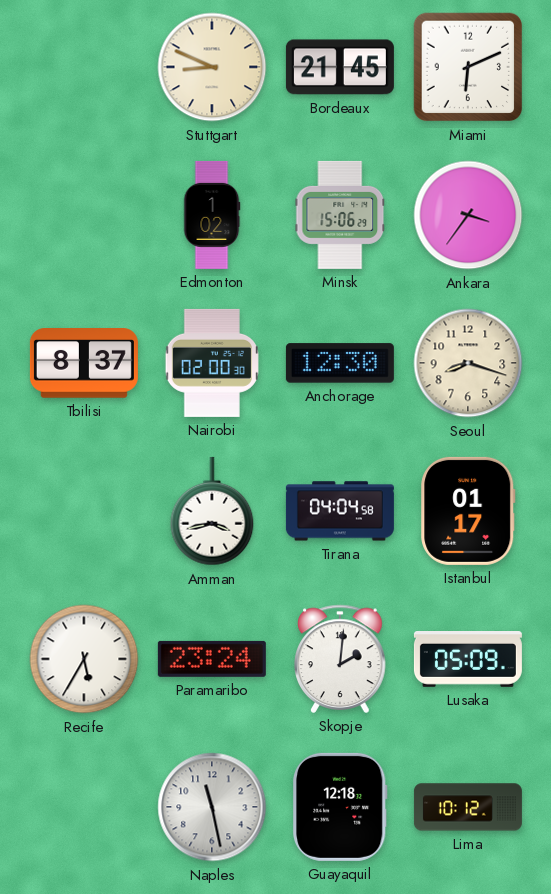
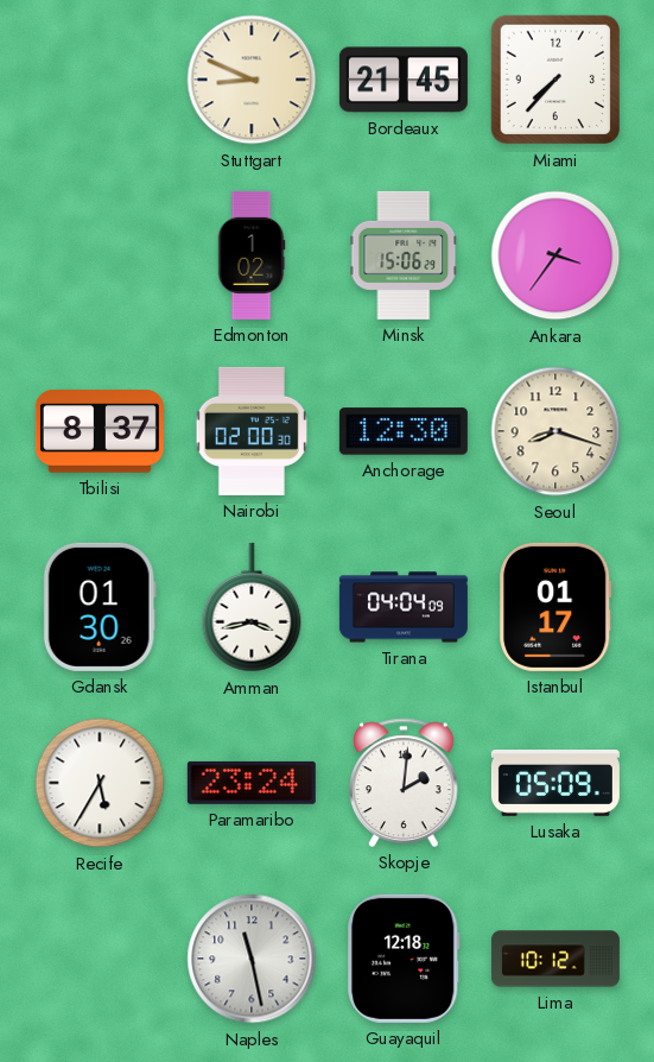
Miami: 6:11 -> 7:37 (555, 80)
Gdansk: none -> 01:30 (100, 607)
Tirana: 04:04:58 -> 04:04:09 (404, 607)
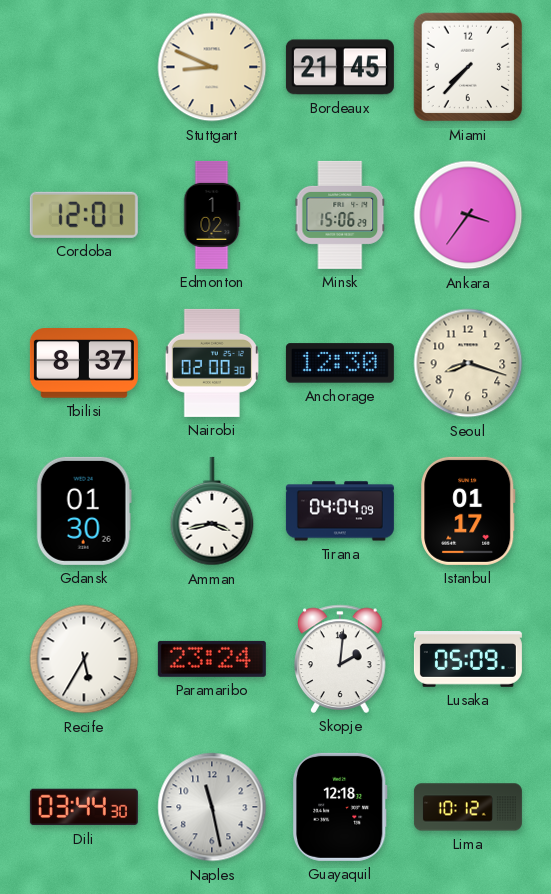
Cordoba: none -> 12:01 (84, 215)
Dili: none -> 03:44 (84, 807)
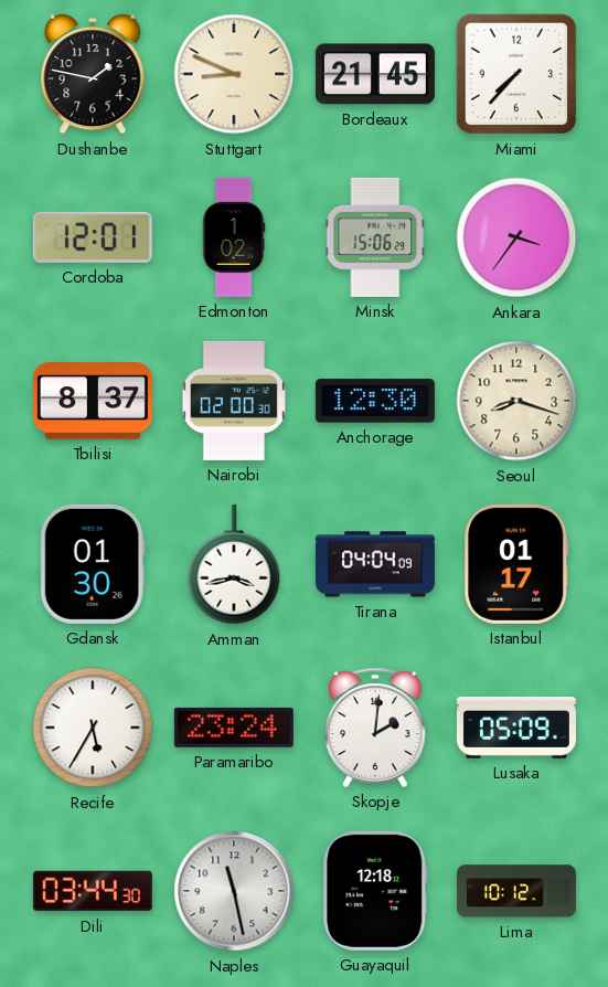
Dushanbe: none -> 1:47 (93, 74)
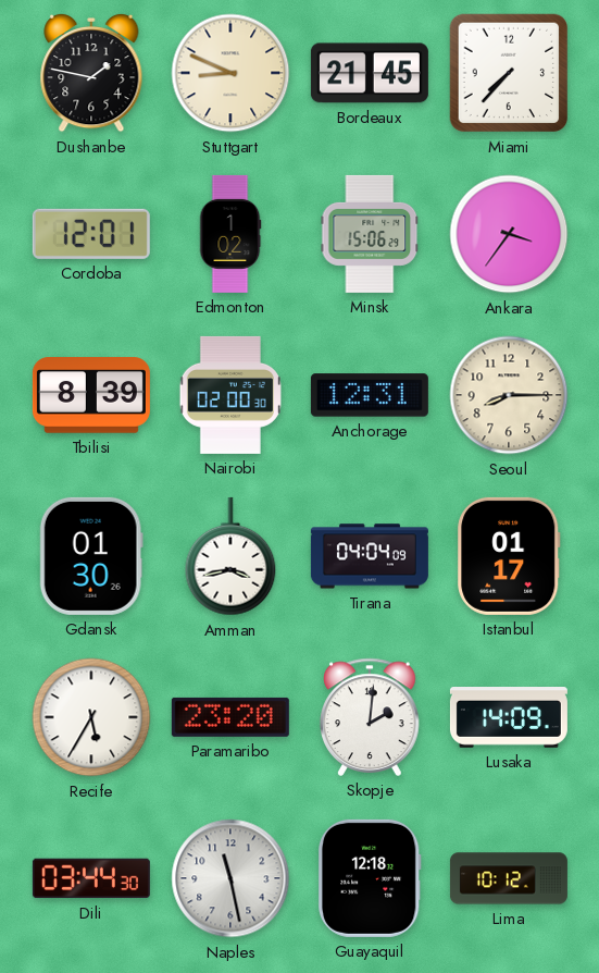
Tbilisi: 8:37 -> 8:39 (91, 395)
Anchorage: 12:30 -> 12:31 (370, 395)
Seoul: 8:18 -> 8:15 (509, 395)
Paramaribo: 23:24 -> 23:20 (230, 717)
Lusaka: 05:09 -> 14:09 (509, 718)
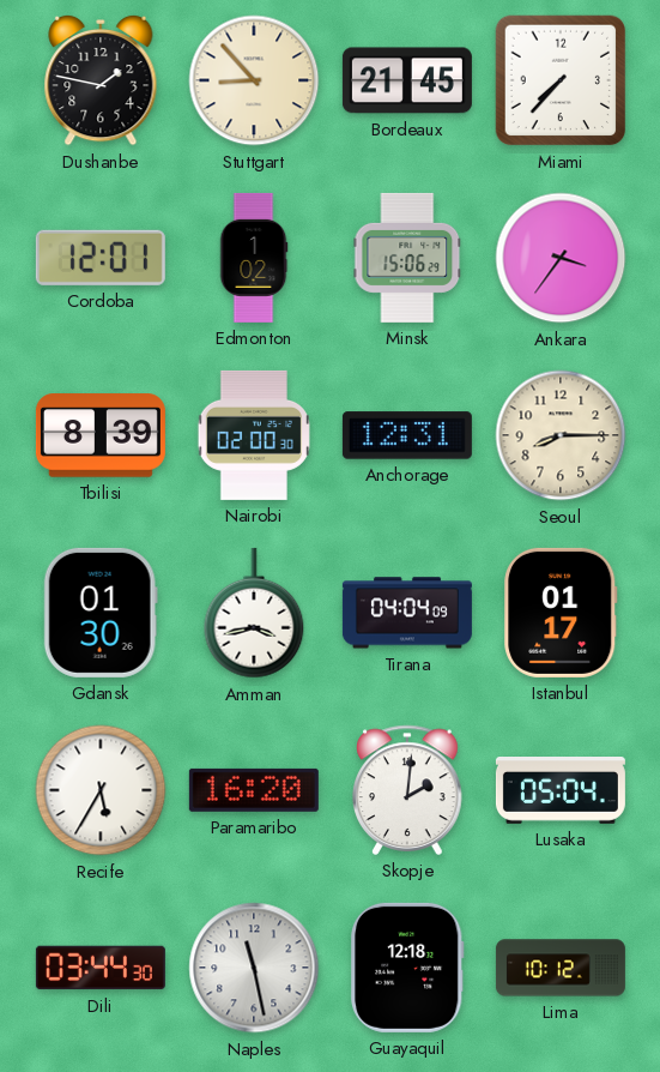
Stuttgart: 8:49 -> 8:53 (254, 80)
Paramaribo: 23:20 -> 16:20 (254, 790)
Lusaka: 14:09 -> 05:04 (561, 791)
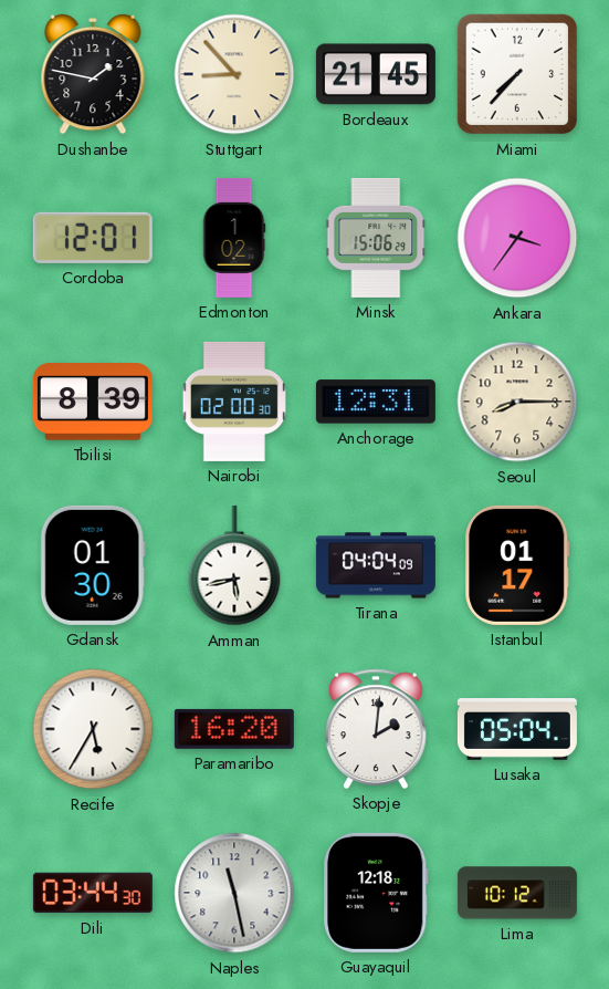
Amman: 3:43 -> 5:43 (234, 565)
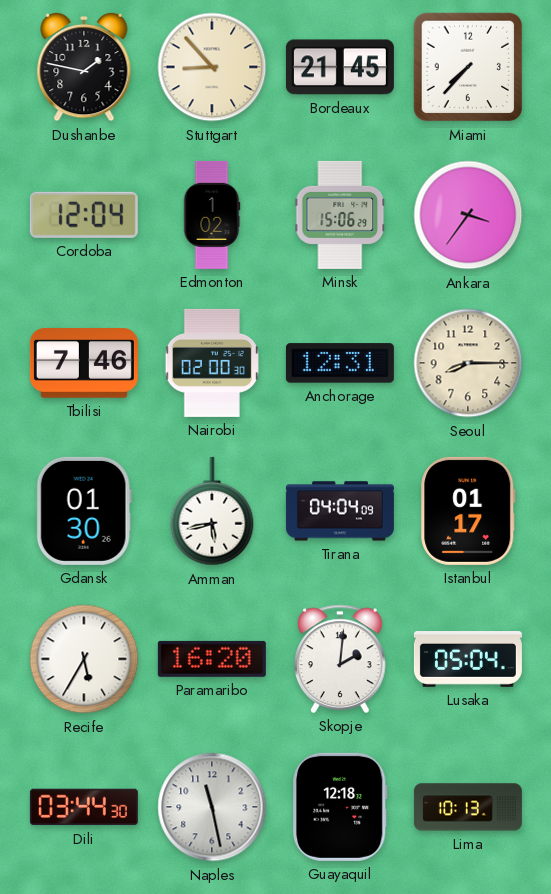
Cordoba: 12:01 -> 12:04 (84, 215)
Tbilisi: 8:39 -> 7:46 (84, 363)
Lima: 10:12 -> 10:13 (468, 807)
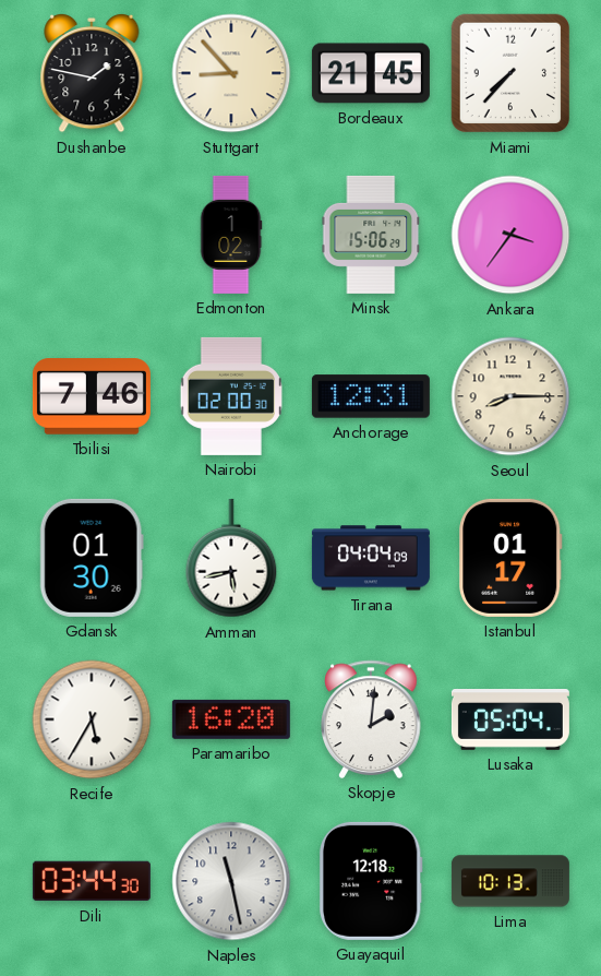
Cordoba: 12:04 -> none (84, 215)
